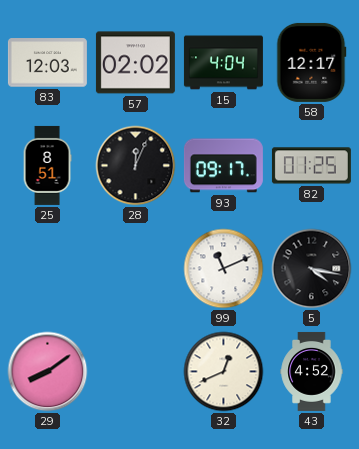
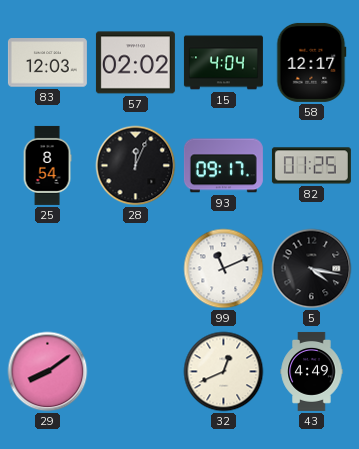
25: 8:51 -> 8:54 (47, 165)
43: 4:52 -> 4:49 (312, 371)
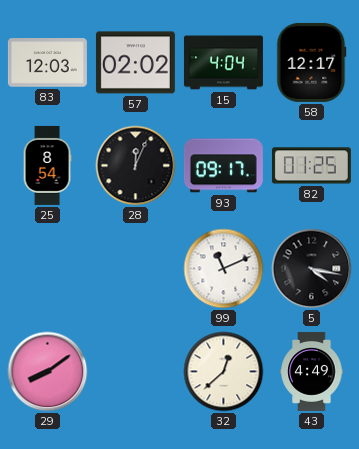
32: 12:41 -> 12:38 (224, 372)
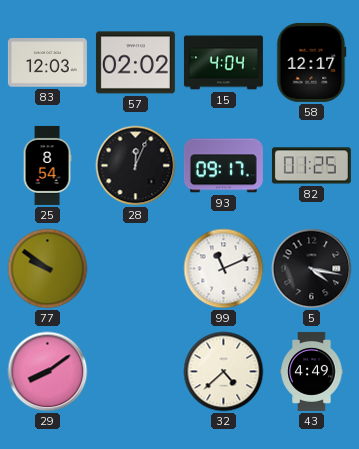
77: none -> 9:51 (48, 269)
32: 12:38 -> 4:38 (224, 372)
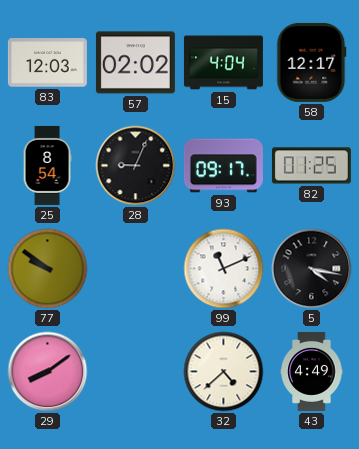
28: 12:04 -> 9:04 (136, 166)
